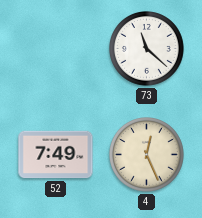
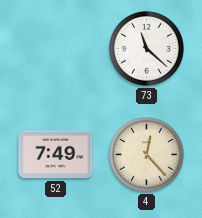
4: 12:26 -> 12:23 (147, 155)
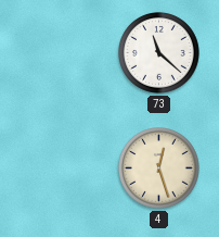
52: 7:49 -> none (56, 155)
4: 12:23 -> 12:27 (159, 169)
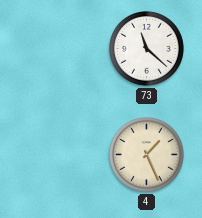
4: 12:27 -> 1:26 (147, 155)
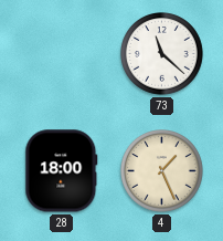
28: none -> 18:00 (62, 171)
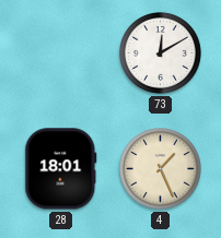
73: 11:22 -> 12:10 (161, 53)
28: 18:00 -> 18:01 (61, 169)
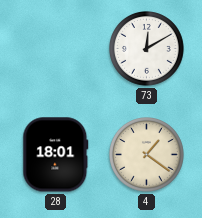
4: 1:26 -> 1:21 (147, 155)
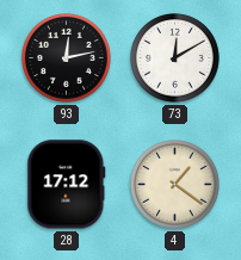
93: none -> 12:13 (67, 58)
28: 18:01 -> 17:12 (67, 185)
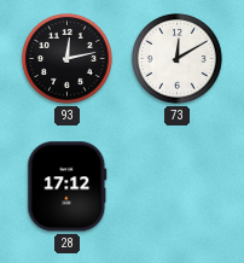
4: 1:21 -> none (175, 185)
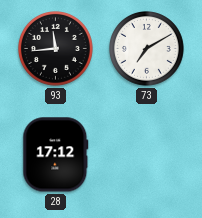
93: 12:13 -> 11:44 (56, 49)
73: 12:10 -> 7:10 (147, 49)
